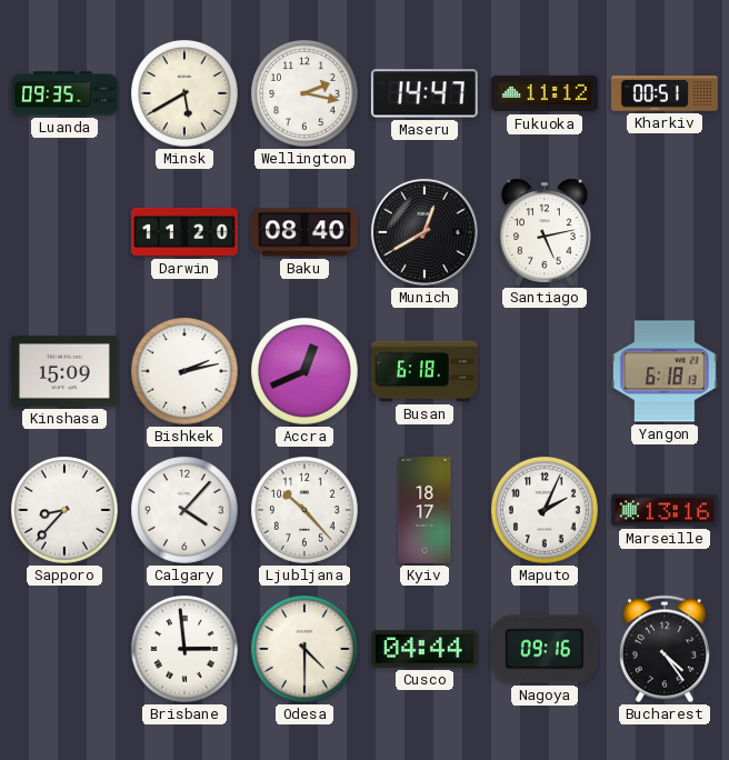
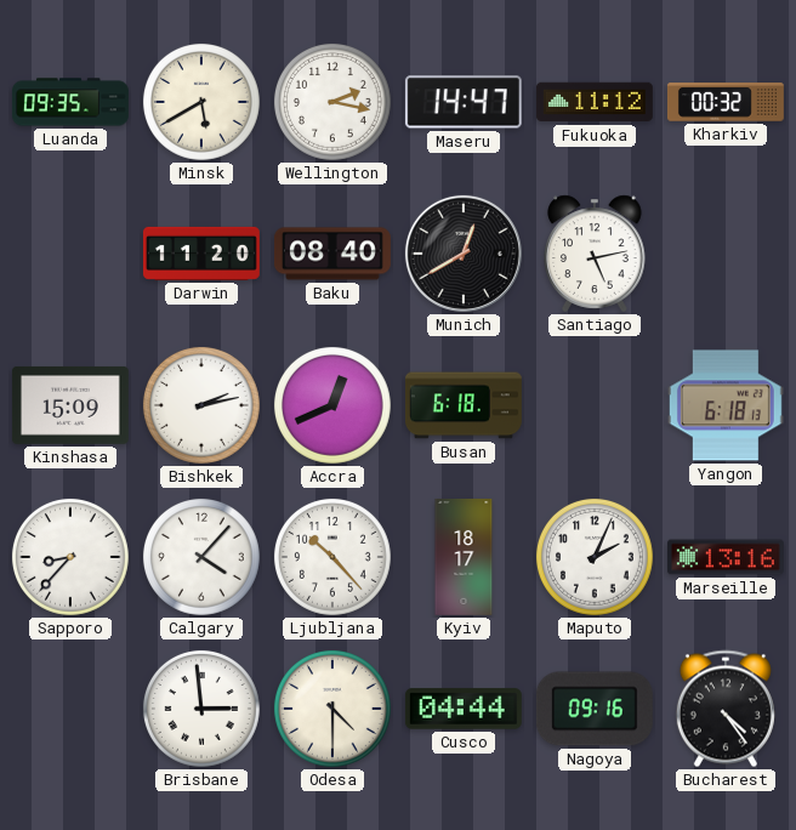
Kharkiv: 00:51 -> 00:32 (726, 102)
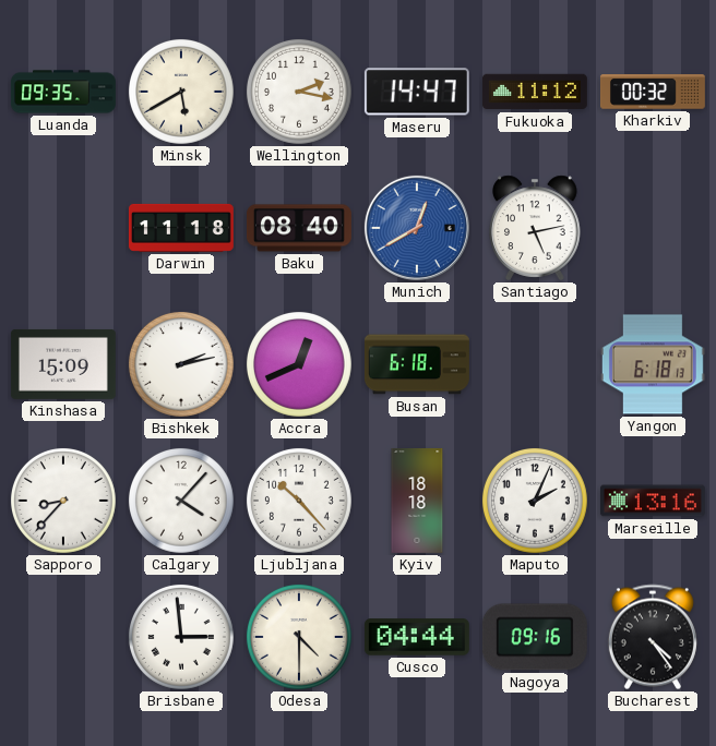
Darwin: 11:20 -> 11:18 (181, 228)
Munich dial: black -> blue (417, 228)
Kyiv: 18:17 -> 18:18 (417, 501)
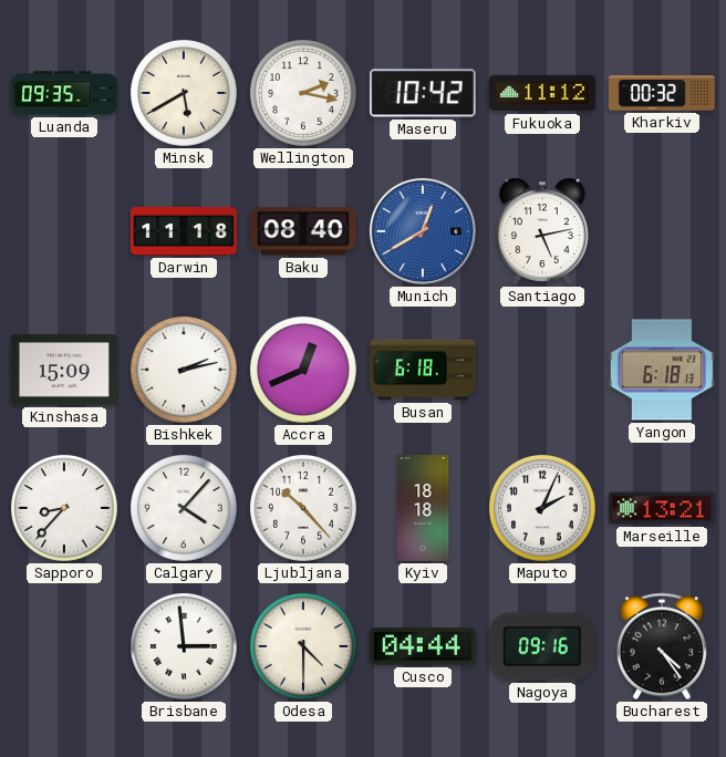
Maseru: 14:47 -> 10:42 (423, 93)
Marseille: 13:16 -> 13:21 (662, 508)
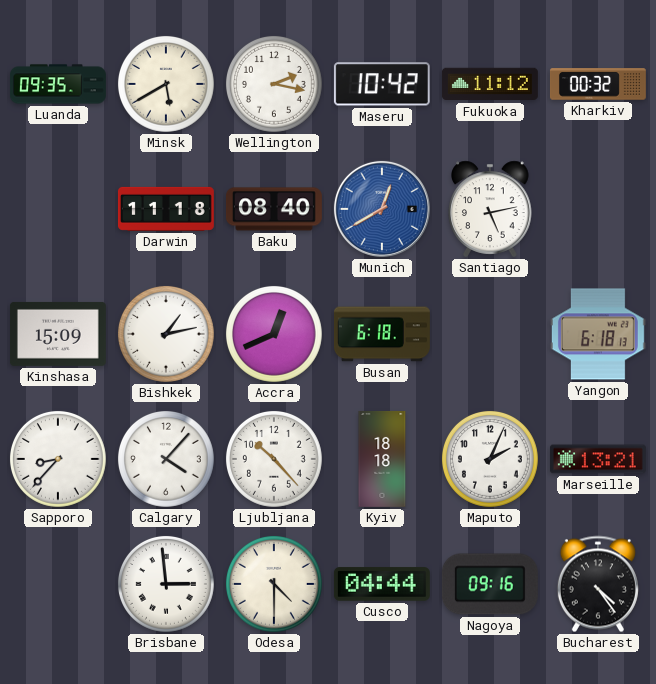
Bishkek: 2:13 -> 1:13 (166, 334)
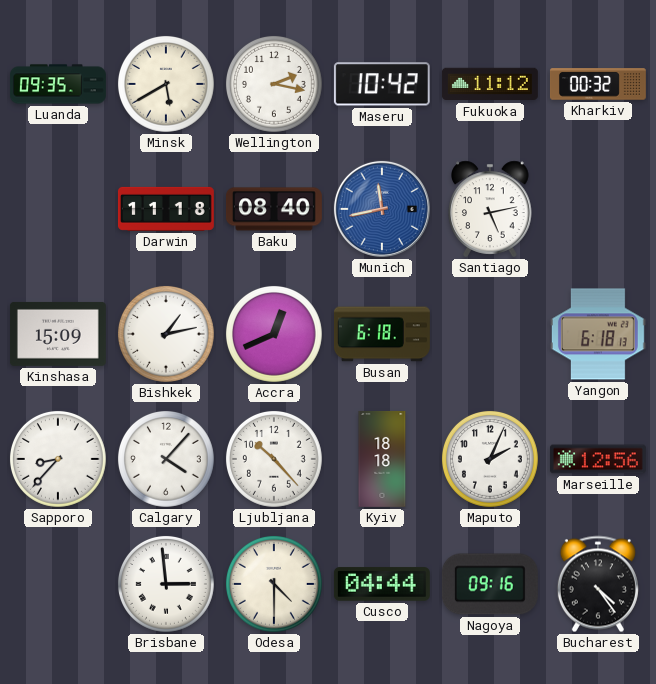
Munich: 12:40 -> 11:43 (382, 209)
Marseille: 13:21 -> 12:56 (598, 459)
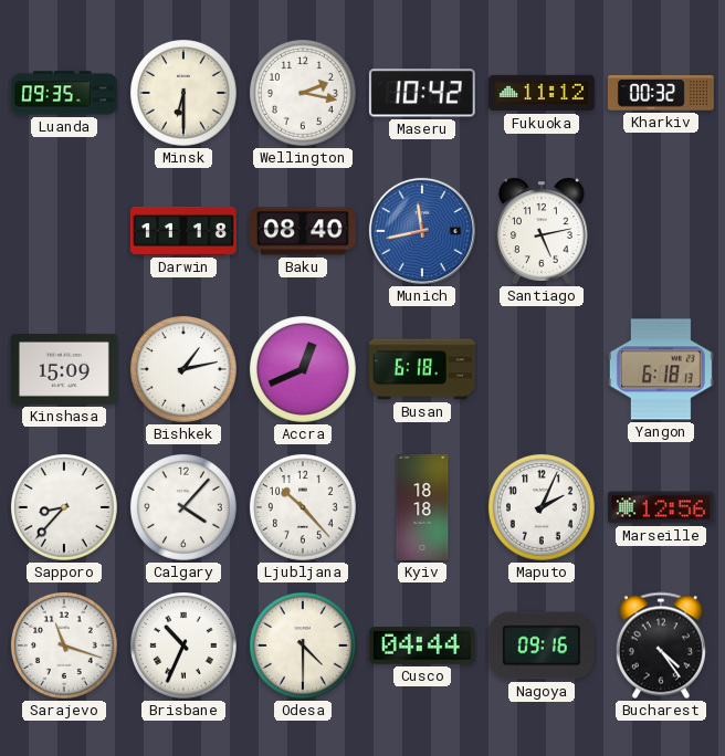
Minsk: 5:40 -> 6:30 (183, 93)
Sarajevo: none -> 11:18 (64, 645)
Brisbane: 2:59 -> 10:34 (183, 645)
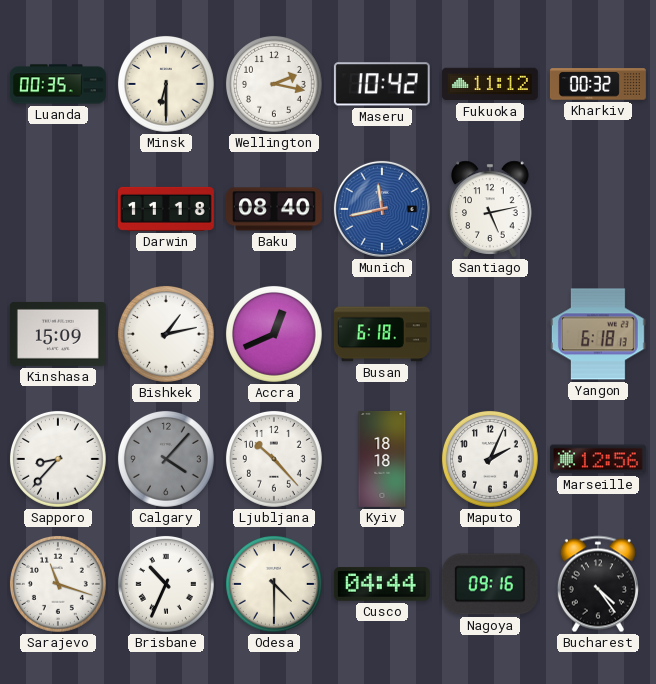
Luanda: 09:35 -> 00:35 (58, 84)
Calgary dial: white -> grey (166, 459)
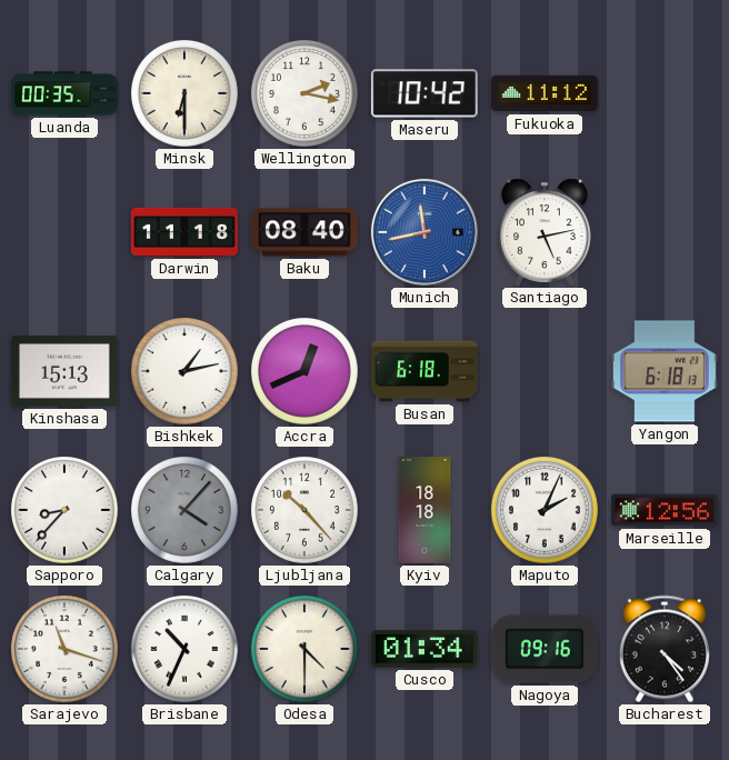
Kharkiv: 00:32 -> none (598, 84)
Kinshasa: 15:09 -> 15:13 (64, 371)
Cusco: 04:44 -> 01:34 (425, 649)
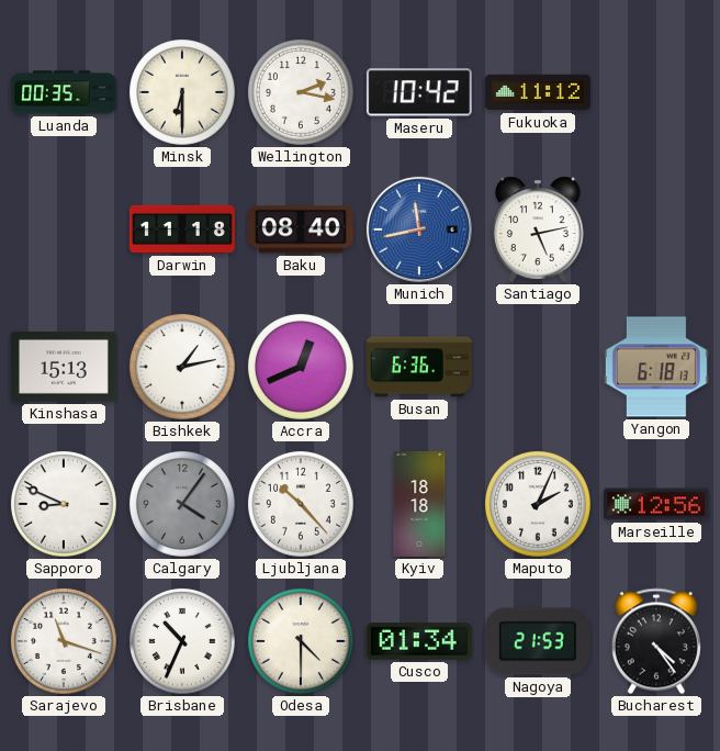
Busan: 6:18 -> 6:36 (419, 367)
Sapporo: 8:37 -> 8:49 (64, 504)
Calgary: 4:07 -> 4:06 (182, 504)
Nagoya: 09:16 -> 21:53 (538, 641)
